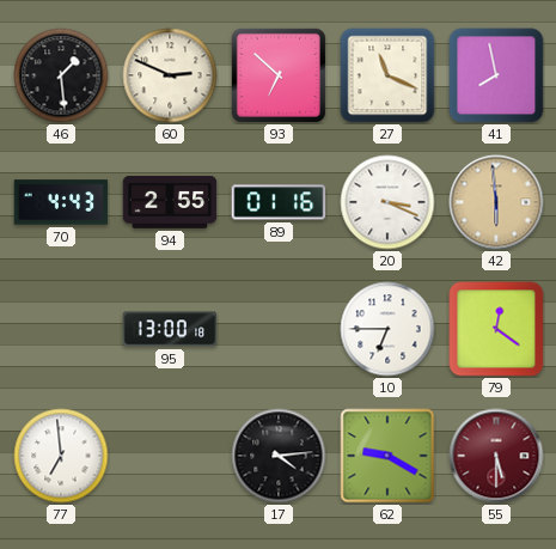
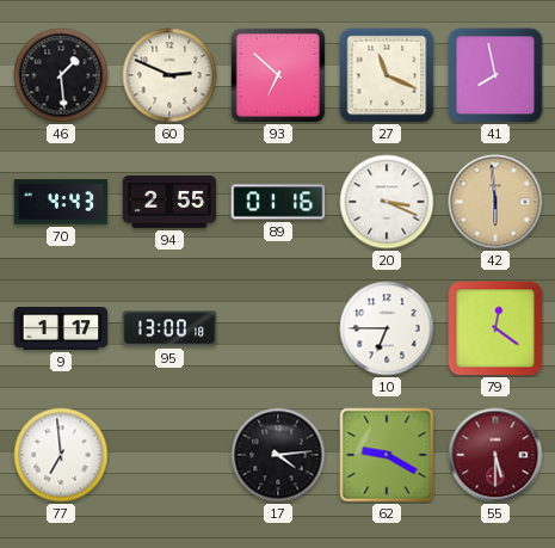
9: none -> 1:17 (61, 328)
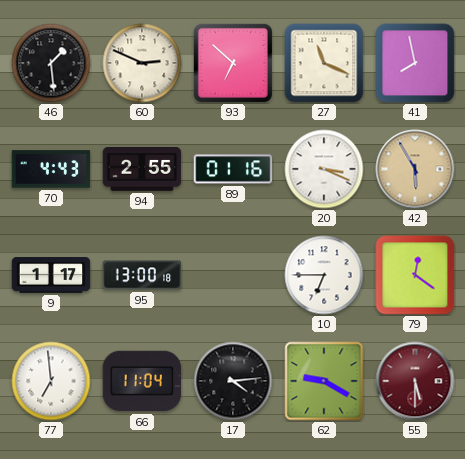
42: 5:59 -> 5:55 (415, 169)
66: none -> 11:04 (142, 381)
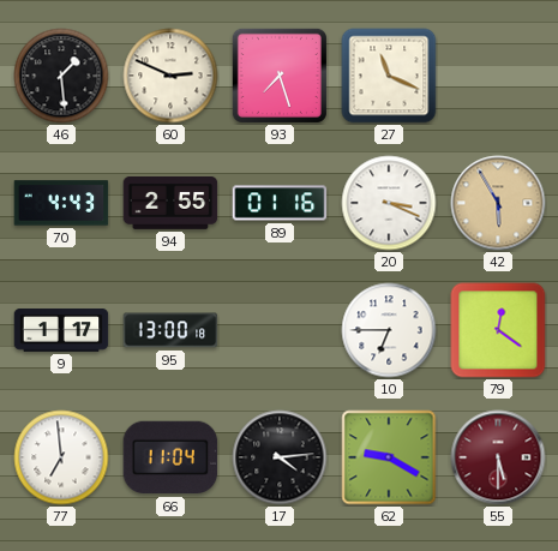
93: 6:52 -> 7:27 (280, 76)
41: 7:58 -> none (415, 63)
